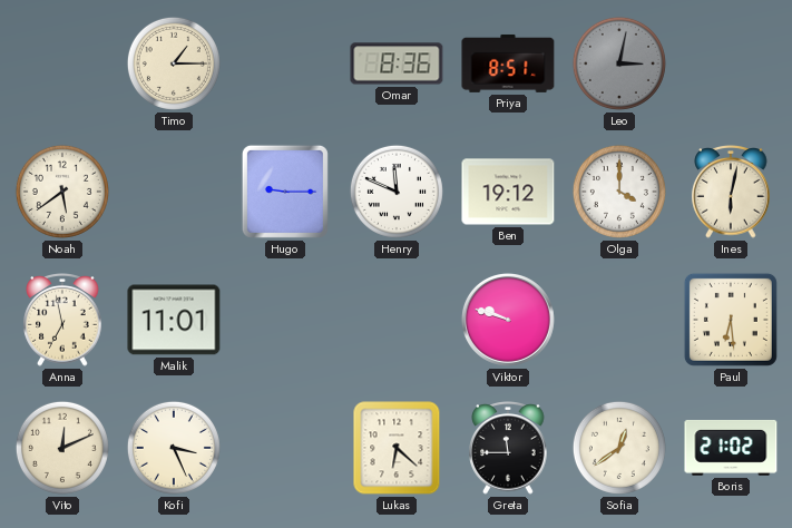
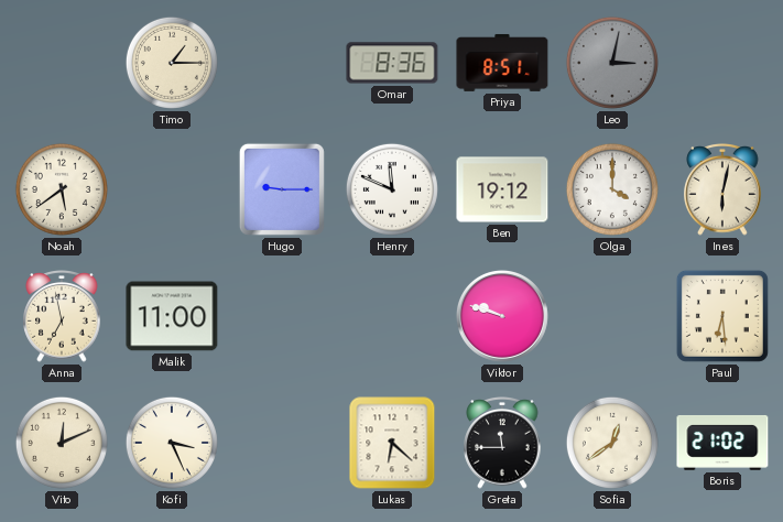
Malik: 11:01 -> 11:00 (172, 316)
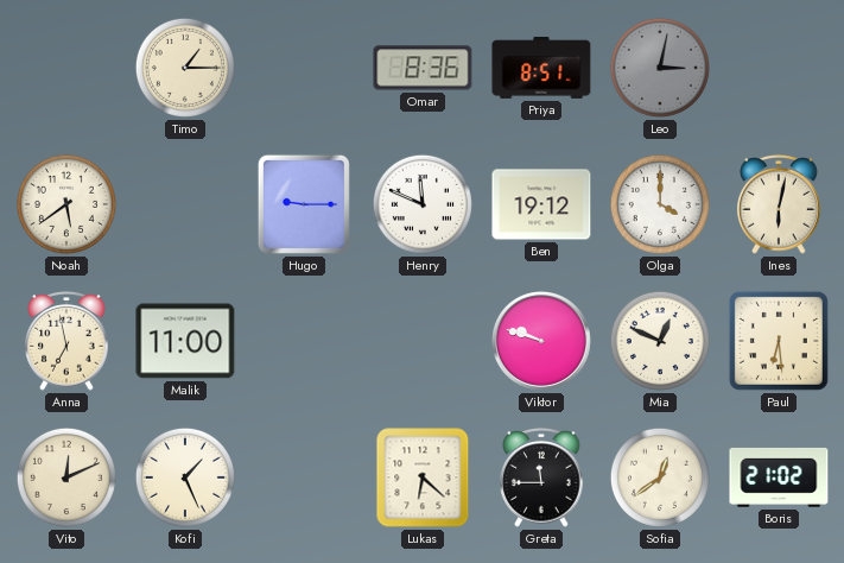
Mia: none -> 12:49 (660, 341)
Kofi: 3:26 -> 1:26 (185, 477)
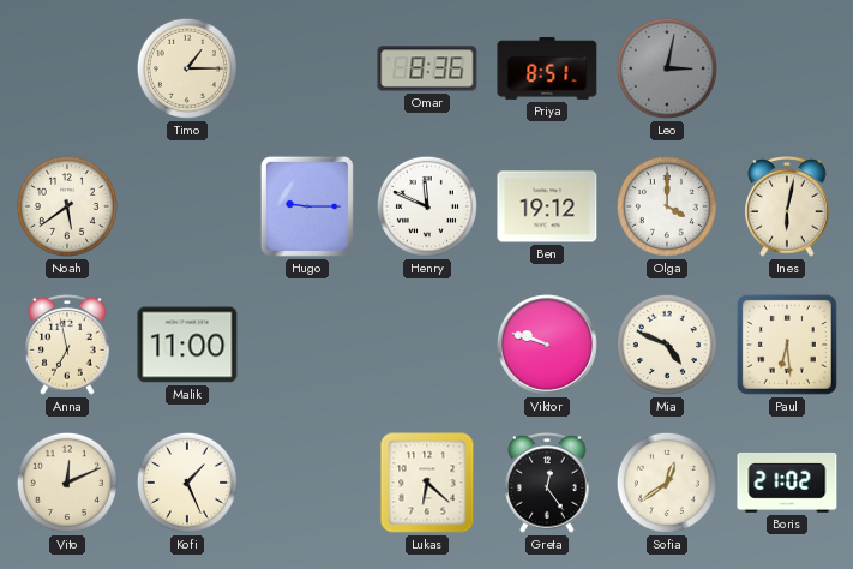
Mia: 12:49 -> 4:49 (667, 345)
Greta: 11:45 -> 12:24 (547, 484)
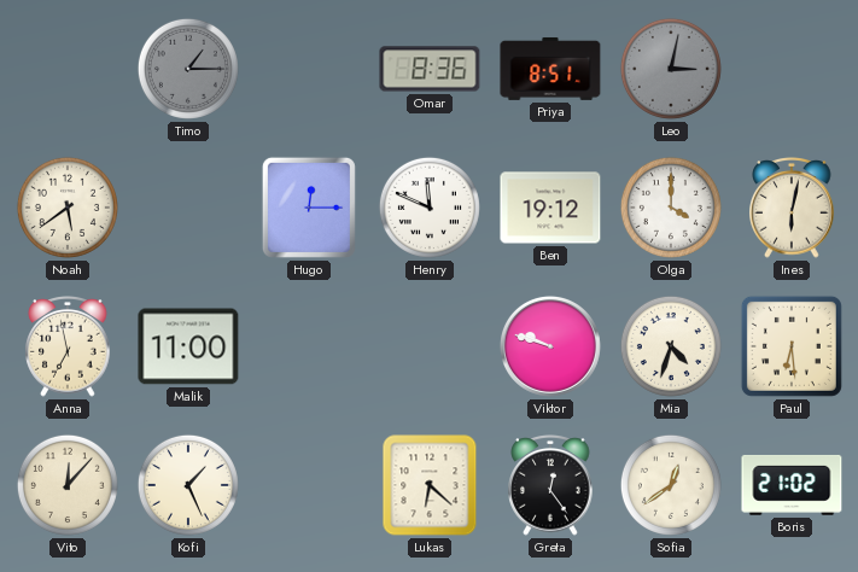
Timo dial: cream -> grey (188, 69)
Hugo: 9:15 -> 12:15 (309, 208)
Mia: 4:49 -> 4:33 (671, 346)
Vito: 12:11 -> 12:07 (68, 485)
